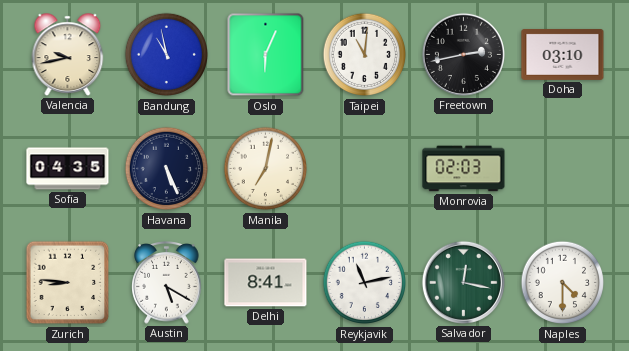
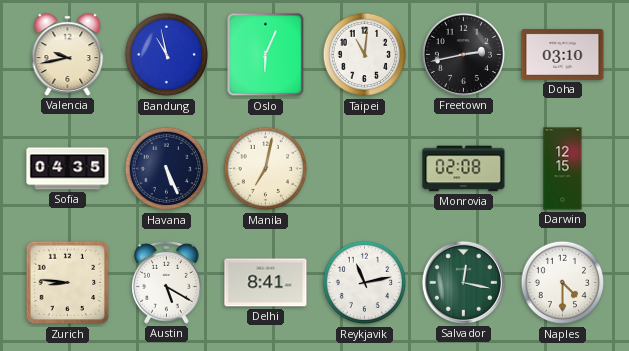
Monrovia: 02:03 -> 02:08 (464, 169)
Darwin: none -> 12:15 (563, 169)
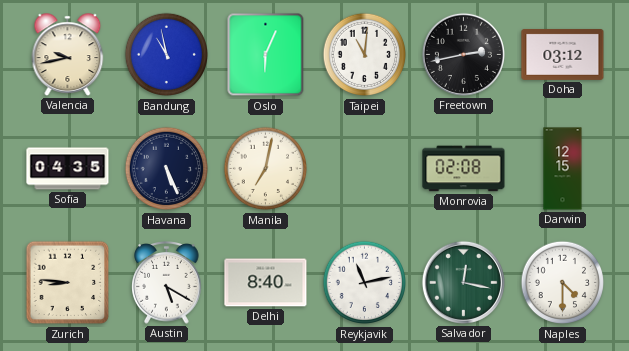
Doha: 03:10 -> 03:12 (563, 54)
Delhi: 8:41 -> 8:40 (266, 283)
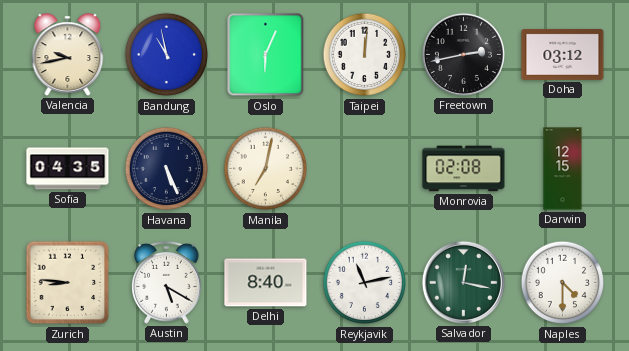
Taipei: 11:01 -> 12:01 (365, 55)
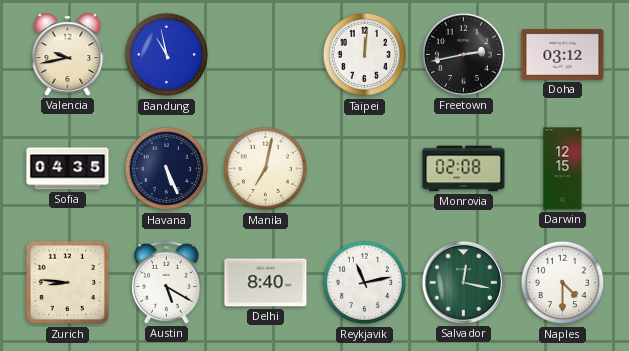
Oslo: 6:04 -> none (266, 55)
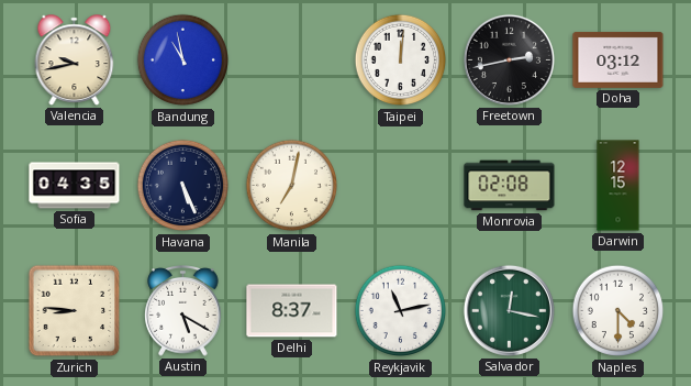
Delhi: 8:40 -> 8:37 (292, 311)
